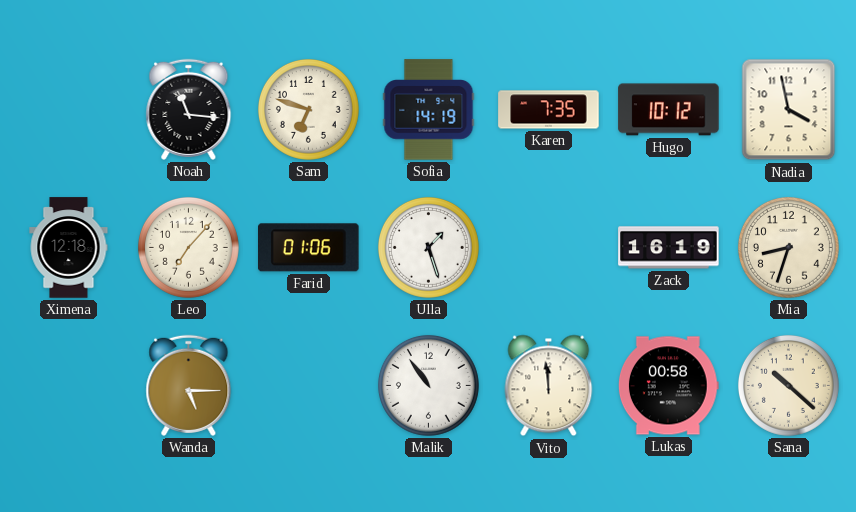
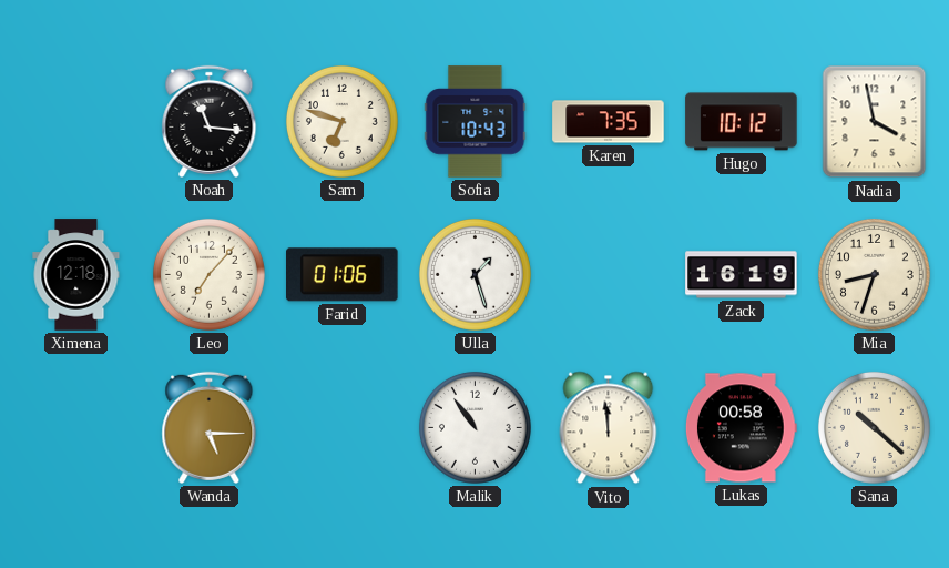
Sofia: 14:19 -> 10:43 (476, 122)
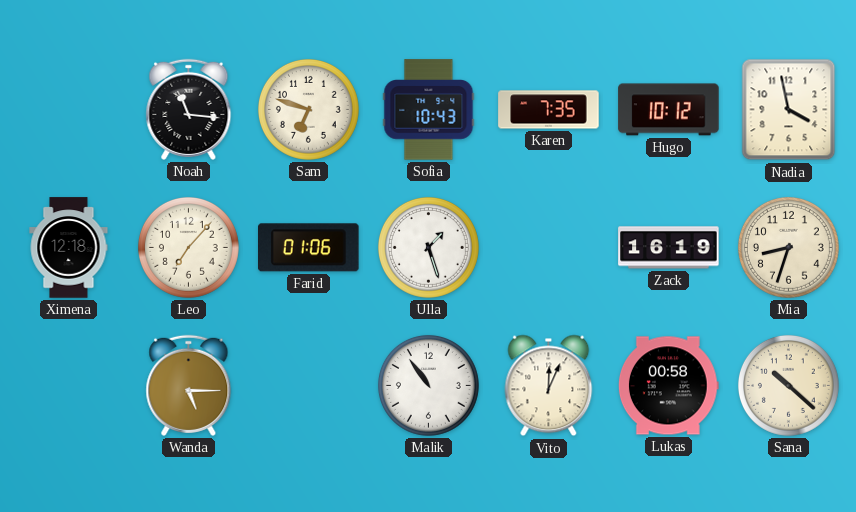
Vito: 11:59 -> 12:04 (549, 386)
